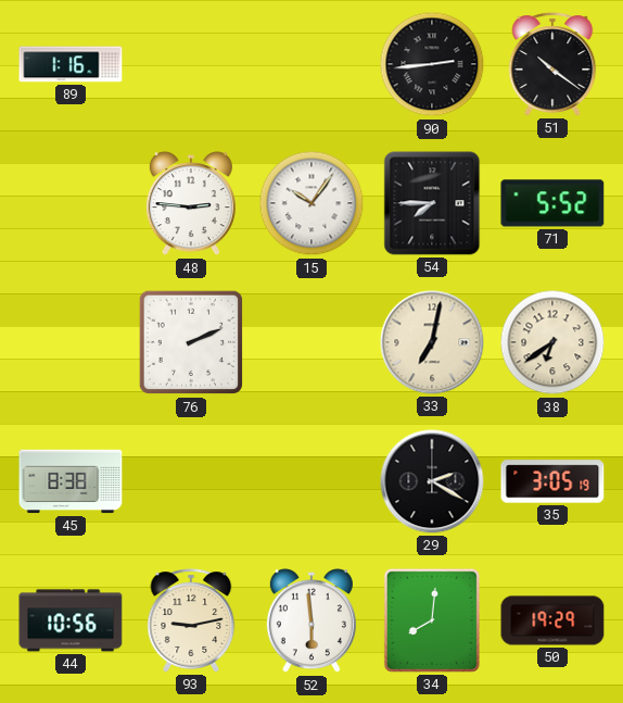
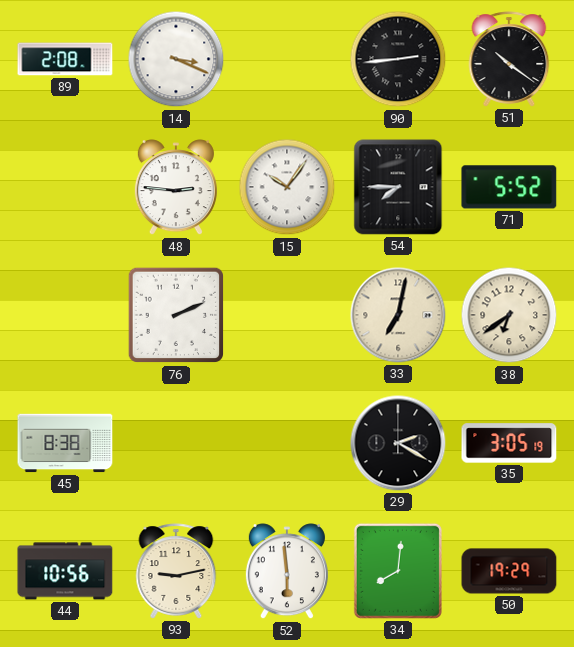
89: 1:16 -> 2:08 (65, 59)
14: none -> 3:19 (176, 59)
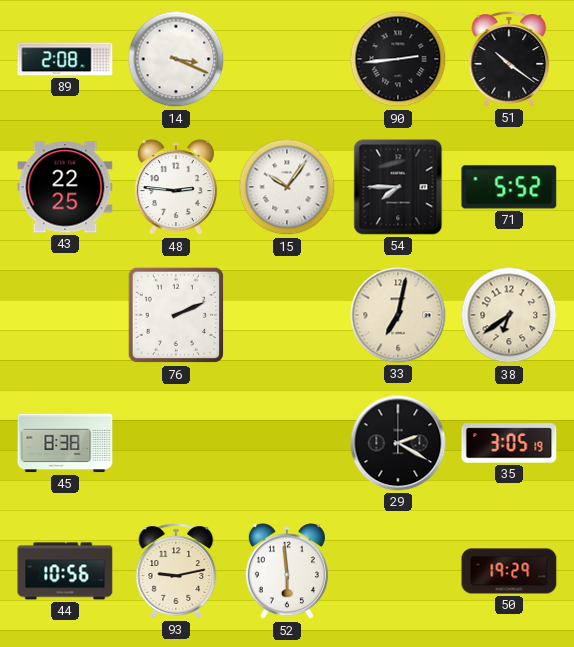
43: none -> 22:25 (65, 187)
34: 8:01 -> none (398, 571)
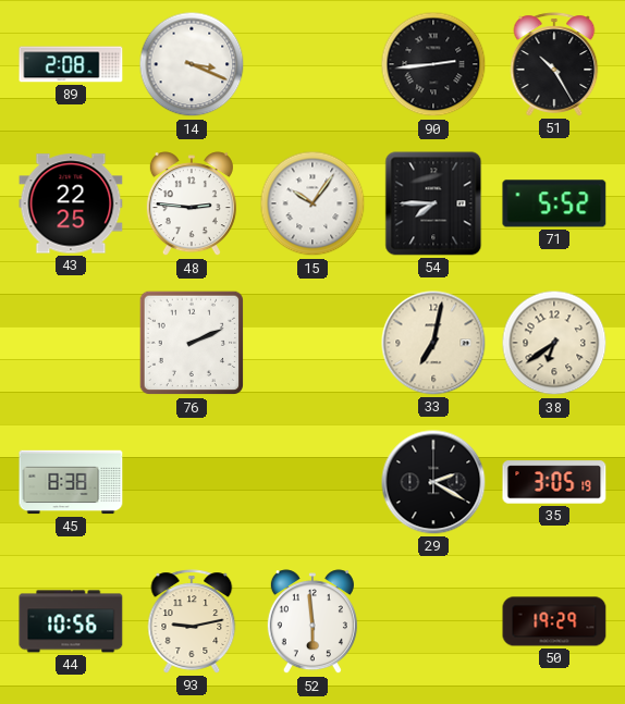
51: 10:21 -> 10:25 (554, 64)
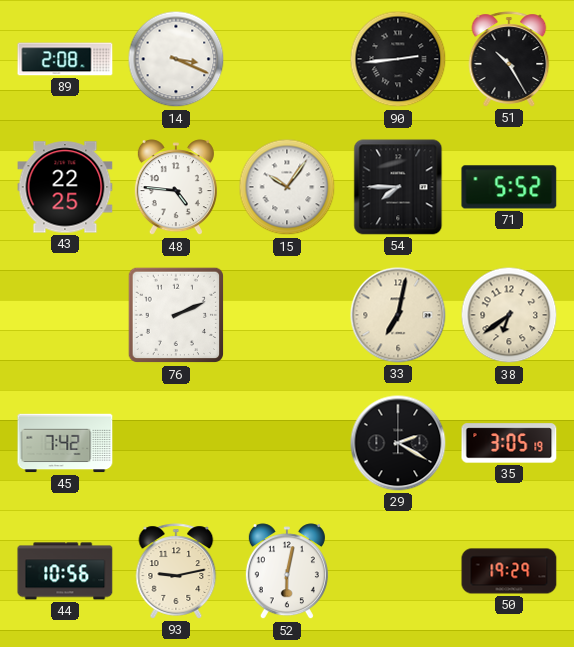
48: 2:46 -> 4:46 (176, 188)
45: 8:38 -> 7:42 (65, 443)
52: 5:59 -> 6:02 (287, 572)
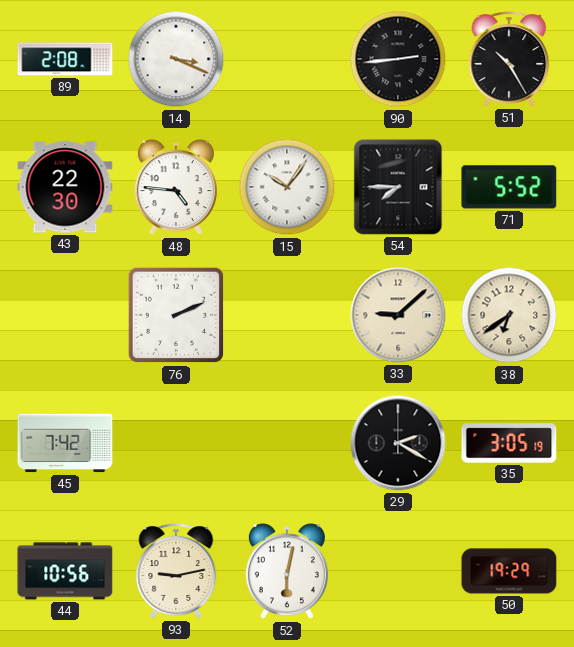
43: 22:25 -> 22:30 (65, 187)
33: 7:02 -> 9:08 (398, 315)
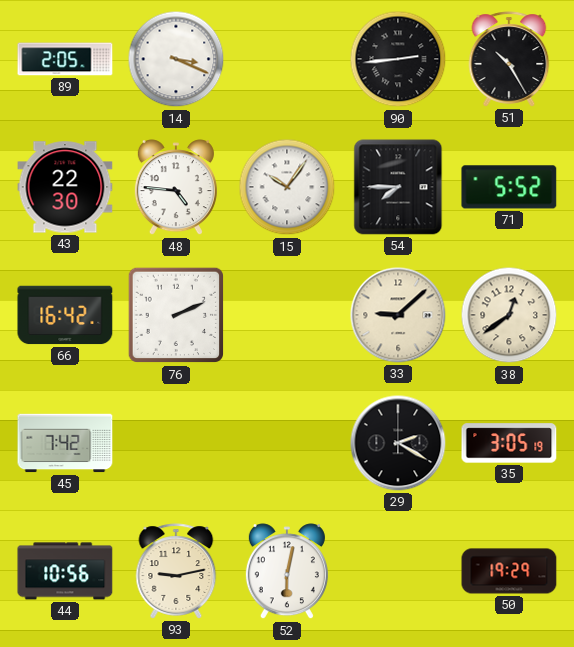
89: 2:08 -> 2:05 (65, 59)
66: none -> 16:42 (65, 315)
38: 6:39 -> 12:39 (509, 315)
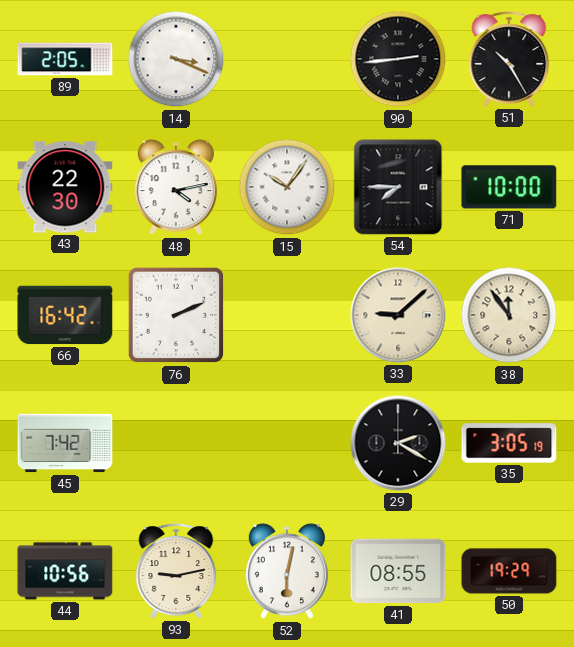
48: 4:46 -> 4:13 (176, 188)
71: 5:52 -> 10:00 (509, 187)
38: 12:39 -> 11:54 (509, 315)
41: none -> 08:55 (398, 571)
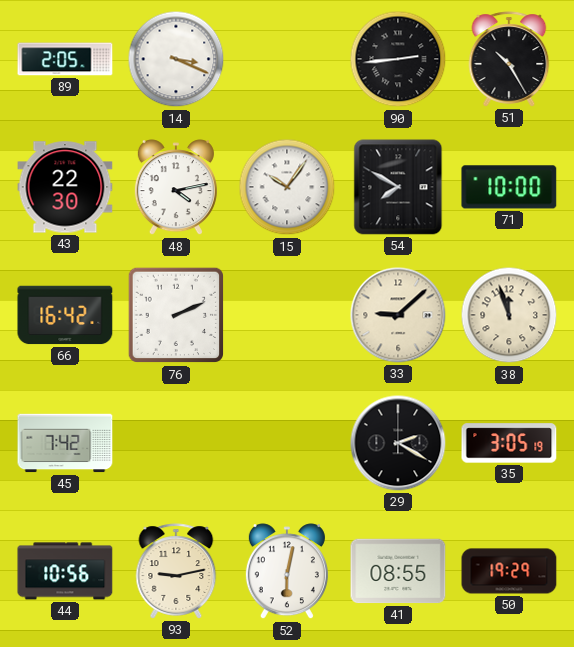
54: 7:45 -> 7:50 (398, 187)
38: 11:54 -> 11:57 (509, 315)
